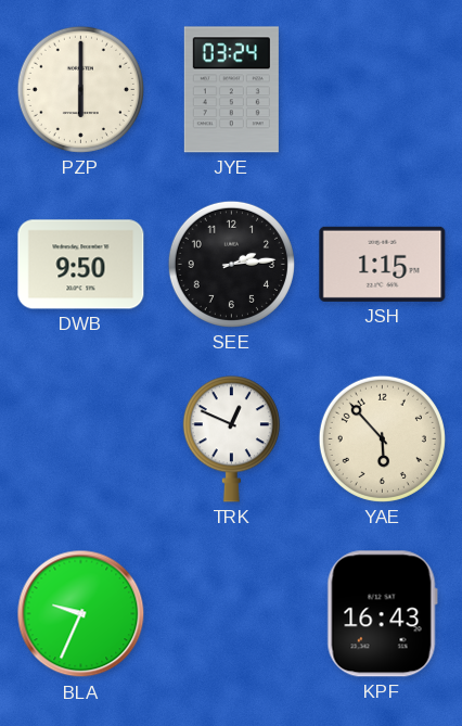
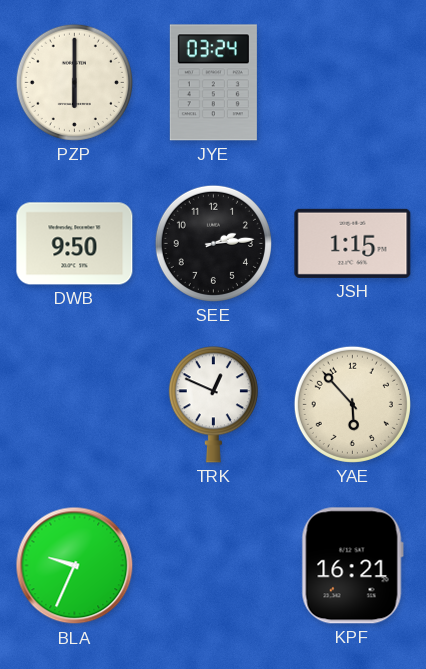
KPF: 16:43 -> 16:21 (352, 566)
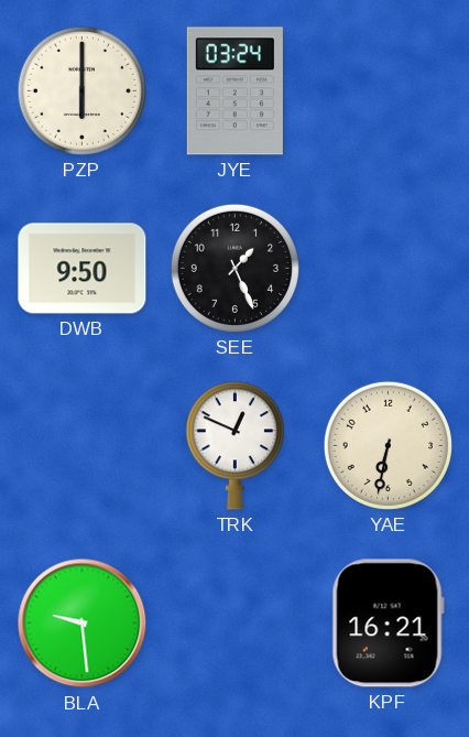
SEE: 2:14 -> 1:26 (234, 268)
JSH: 1:15 -> none (353, 243)
YAE: 5:53 -> 6:32 (388, 445)
BLA: 9:34 -> 9:29 (83, 624)
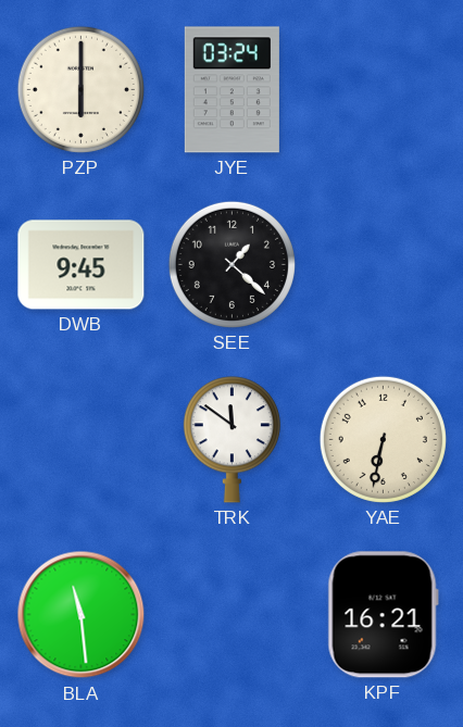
DWB: 9:50 -> 9:45 (82, 265)
SEE: 1:26 -> 1:22 (231, 264)
TRK: 12:49 -> 11:51 (231, 440)
BLA: 9:29 -> 11:29 (82, 615)
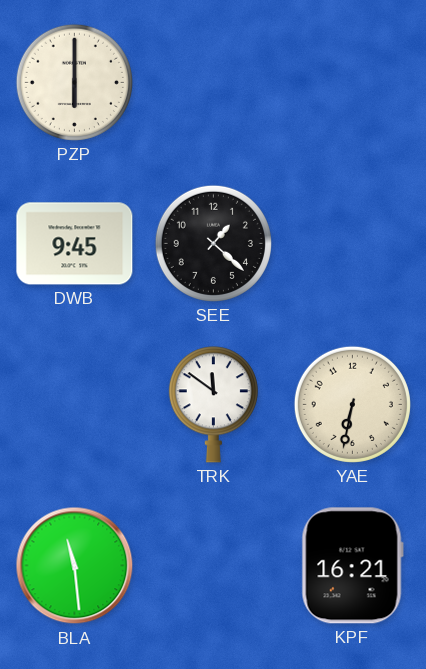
JYE: 03:24 -> none (231, 90)
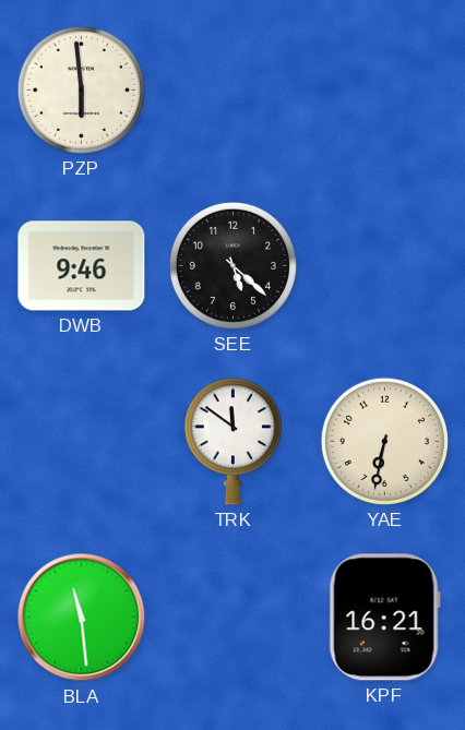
PZP: 6:00 -> 5:59 (81, 89)
DWB: 9:45 -> 9:46 (82, 266)
SEE: 1:22 -> 5:22 (233, 265)
